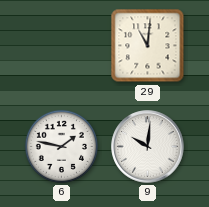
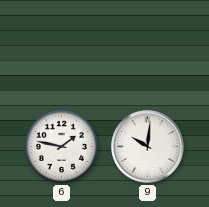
29: 11:01 -> none (148, 46)
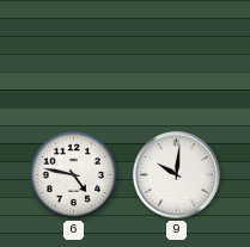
6: 1:47 -> 4:47 (73, 174)
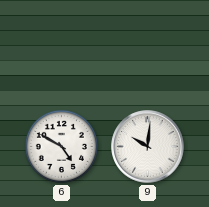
6: 4:47 -> 4:50 (61, 146)
